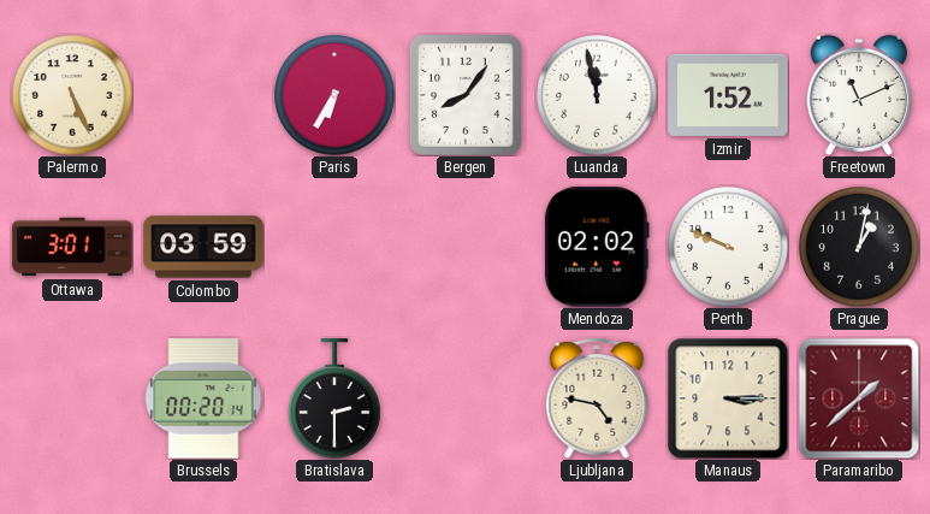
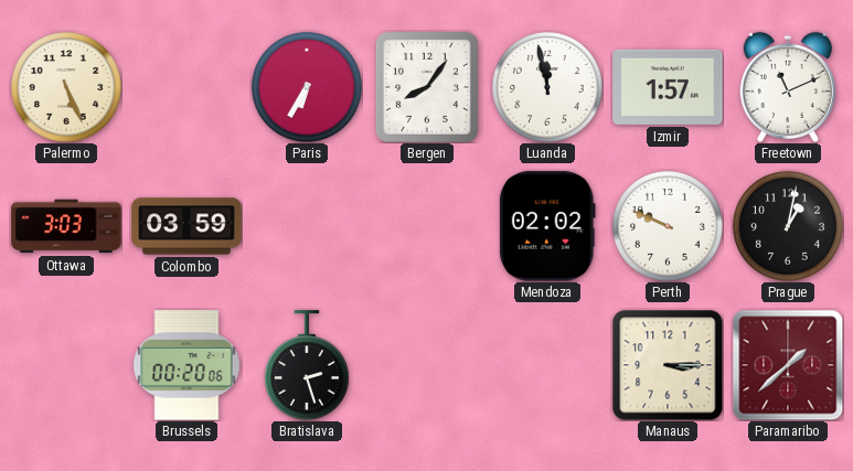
Izmir: 1:52 -> 1:57 (668, 87)
Ottawa: 3:01 -> 3:03 (66, 226)
Brussels: 00:20:14 -> 00:20:06 (186, 365)
Bratislava: 2:30 -> 2:27 (308, 365)
Ljubljana: 4:47 -> none (597, 400)
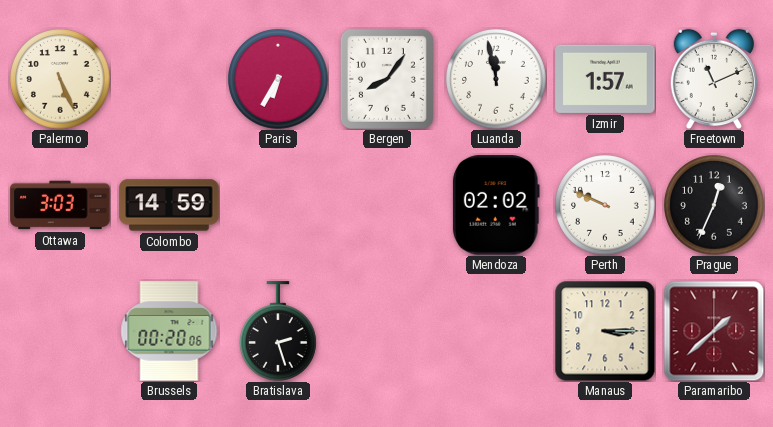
Colombo: 03:59 -> 14:59 (169, 205)
Prague: 1:02 -> 12:34 (714, 205)
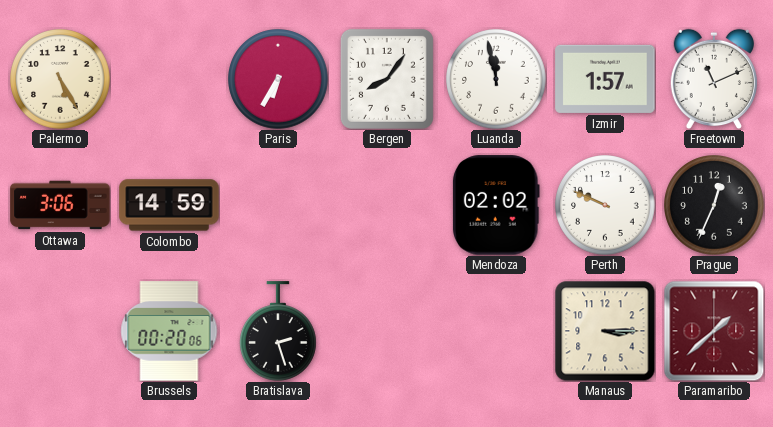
Palermo: 5:26 -> 5:25 (60, 79)
Ottawa: 3:03 -> 3:06 (60, 205)
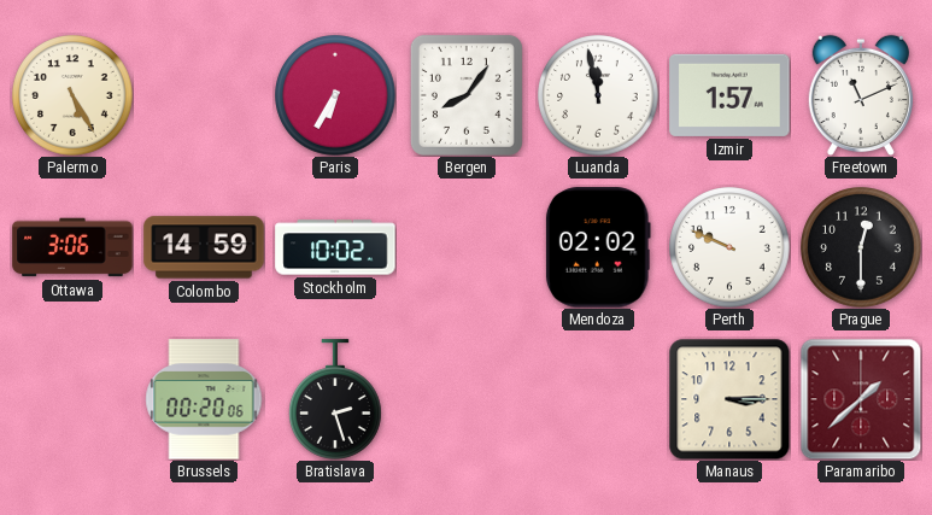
Stockholm: none -> 10:02 (335, 247)
Prague: 12:34 -> 12:30 (861, 247)
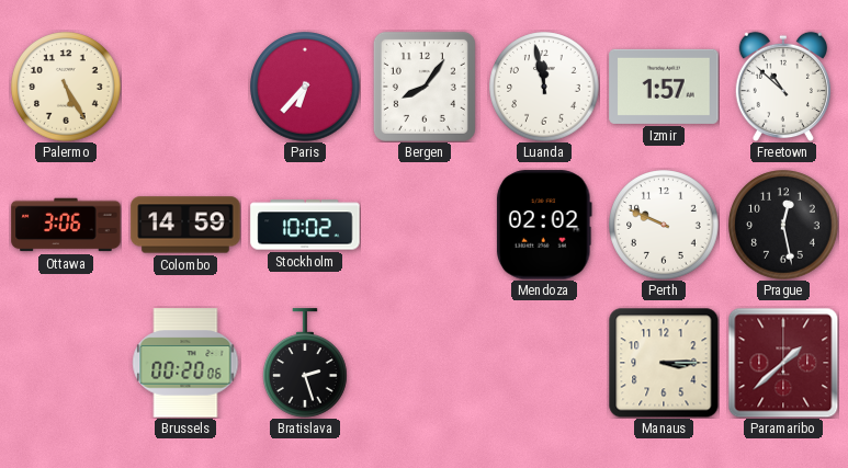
Paris: 6:35 -> 6:37 (305, 87)
Freetown: 11:11 -> 10:52 (783, 87)
Prague: 12:30 -> 12:28 (783, 225)
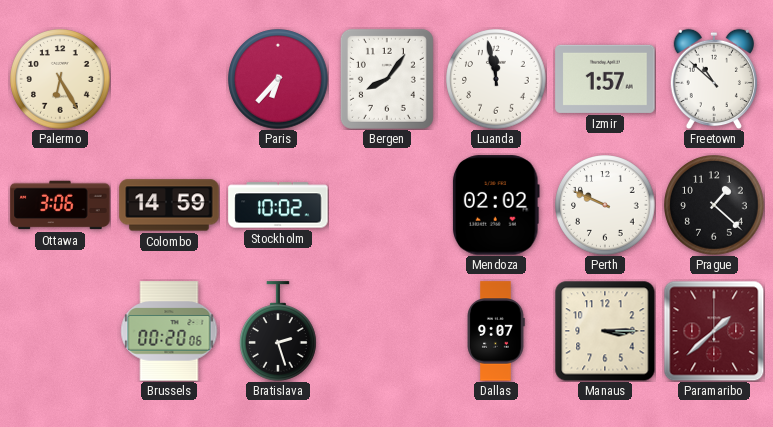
Palermo: 5:25 -> 6:25 (60, 79)
Prague: 12:28 -> 1:22 (714, 205)
Dallas: none -> 9:07 (496, 331)
